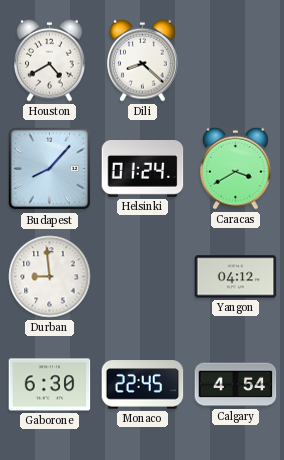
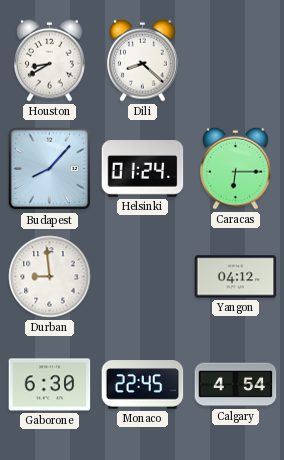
Houston: 4:40 -> 8:40 (50, 60)
Caracas: 3:40 -> 6:15 (236, 168)
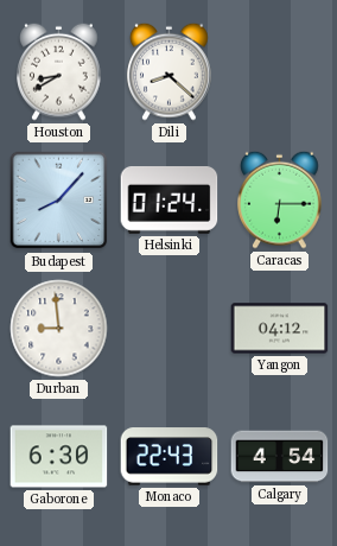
Monaco: 22:45 -> 22:43 (170, 457)
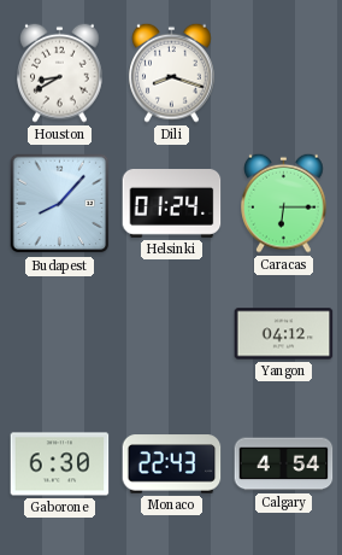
Dili: 8:22 -> 8:18 (172, 72)
Durban: 8:59 -> none (59, 329)
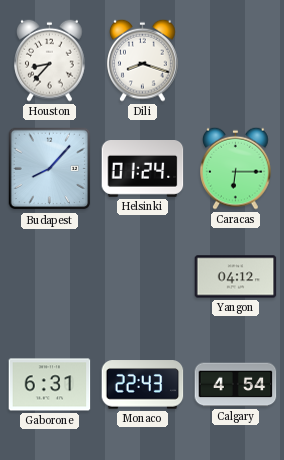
Houston: 8:40 -> 8:37 (50, 60)
Gaborone: 6:30 -> 6:31 (50, 385)
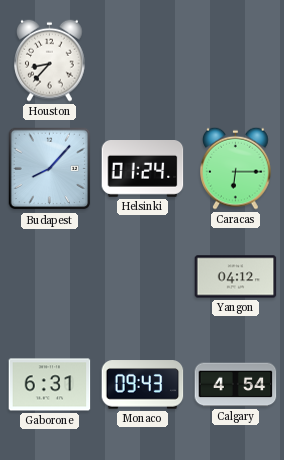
Dili: 8:18 -> none (143, 60)
Monaco: 22:43 -> 09:43 (143, 385)
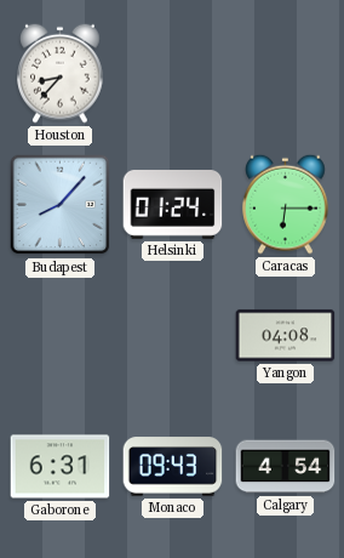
Yangon: 04:12 -> 04:08 (286, 336)
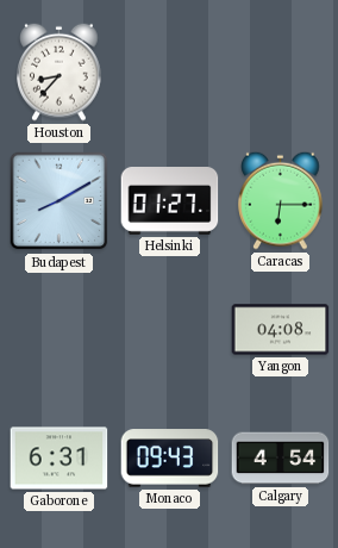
Budapest: 8:07 -> 8:10 (60, 201)
Helsinki: 01:24 -> 01:27 (170, 201)
